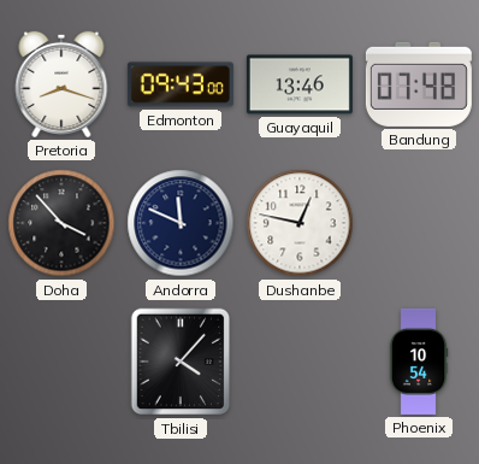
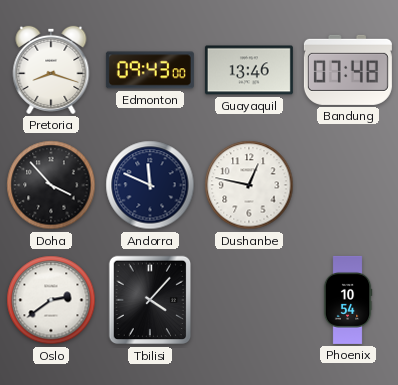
Oslo: none -> 2:39 (51, 300)
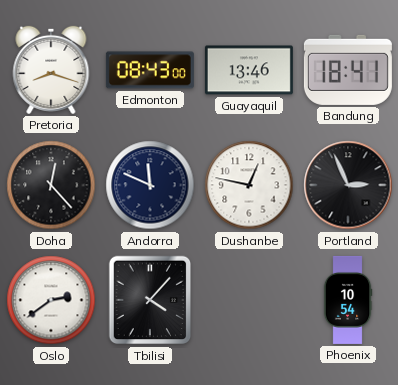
Edmonton: 09:43 -> 08:43 (150, 70)
Bandung: 07:48 -> 18:41 (348, 70)
Doha: 3:53 -> 12:23 (51, 185)
Portland: none -> 2:56 (348, 185)
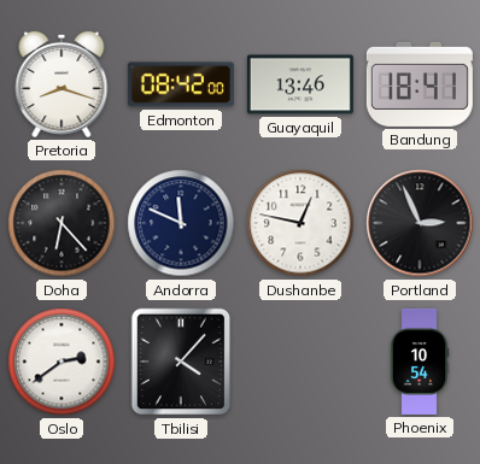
Edmonton: 08:43 -> 08:42 (181, 84)
Doha: 12:23 -> 6:23 (62, 223)
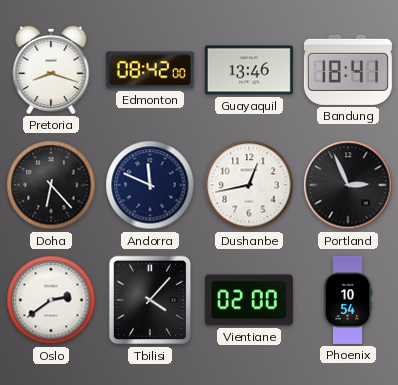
Dushanbe: 12:47 -> 12:43 (249, 185)
Vientiane: none -> 02:00 (249, 300)
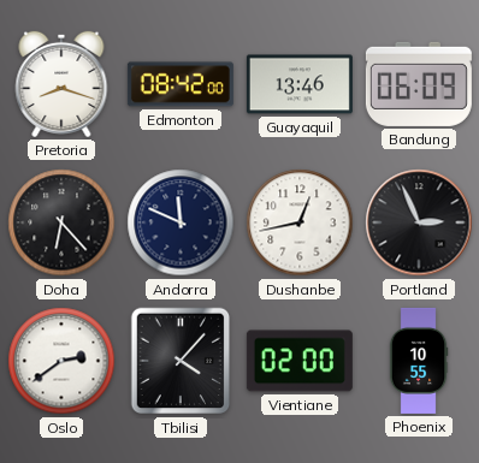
Bandung: 18:41 -> 06:09 (419, 84)
Phoenix: 10:54 -> 10:55 (419, 361)
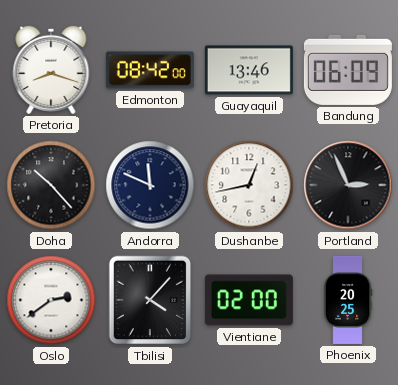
Doha: 6:23 -> 10:23 (51, 185)
Phoenix: 10:55 -> 20:25 (348, 300)
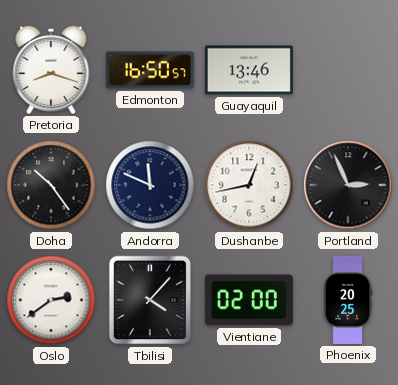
Edmonton: 08:42 -> 16:50 (150, 70)
Bandung: 06:09 -> none (348, 70)
Doha: 10:23 -> 10:24 (51, 185)
